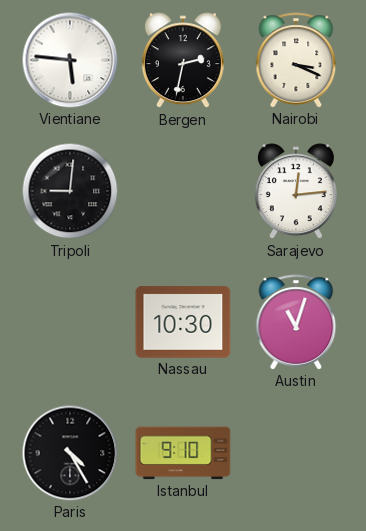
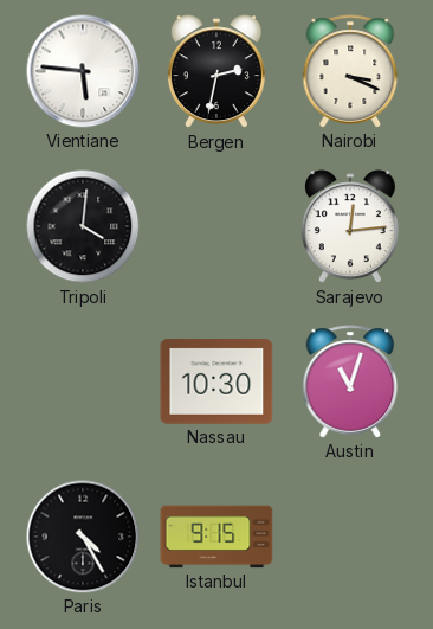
Tripoli: 9:01 -> 4:01 (83, 226)
Istanbul: 9:10 -> 9:15 (217, 537)
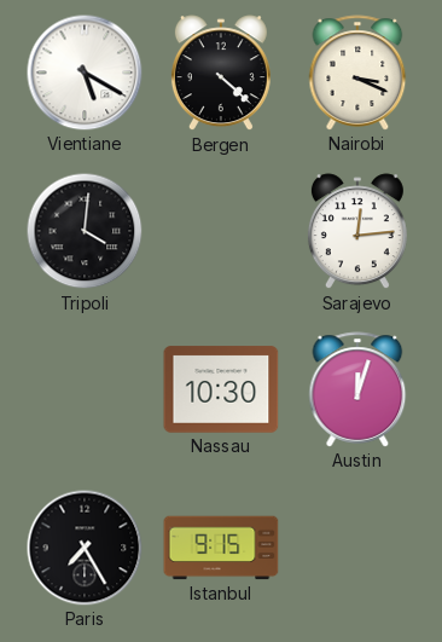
Vientiane: 5:46 -> 5:20 (85, 73)
Bergen: 2:32 -> 4:22 (221, 74)
Austin: 11:03 -> 12:03 (357, 389)
Paris: 4:25 -> 7:25 (85, 548)
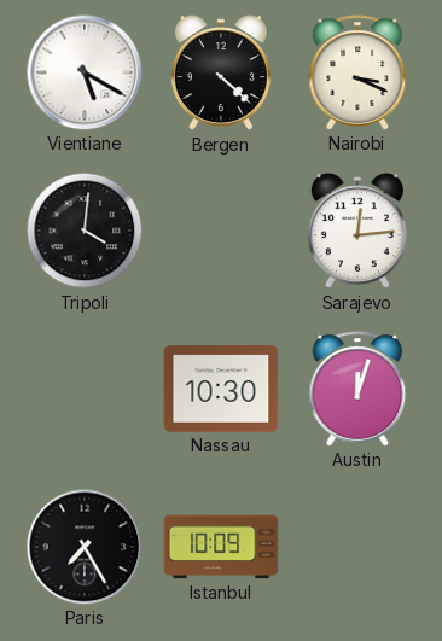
Istanbul: 9:15 -> 10:09 (221, 547)
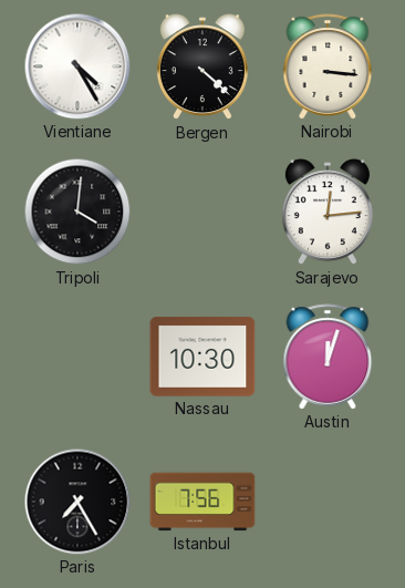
Vientiane: 5:20 -> 4:25 (77, 66)
Nairobi: 3:19 -> 3:16 (328, 66)
Istanbul: 10:09 -> 7:56 (202, 502)
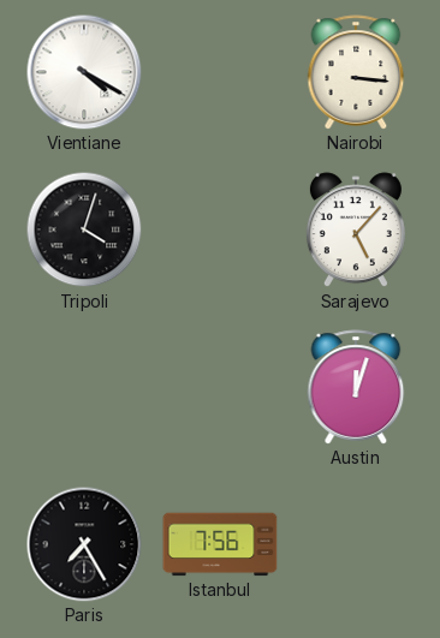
Vientiane: 4:25 -> 4:20 (84, 72)
Bergen: 4:22 -> none (202, 68)
Tripoli: 4:01 -> 4:03 (84, 229)
Sarajevo: 12:14 -> 5:07 (356, 231)
Nassau: 10:30 -> none (202, 357)
